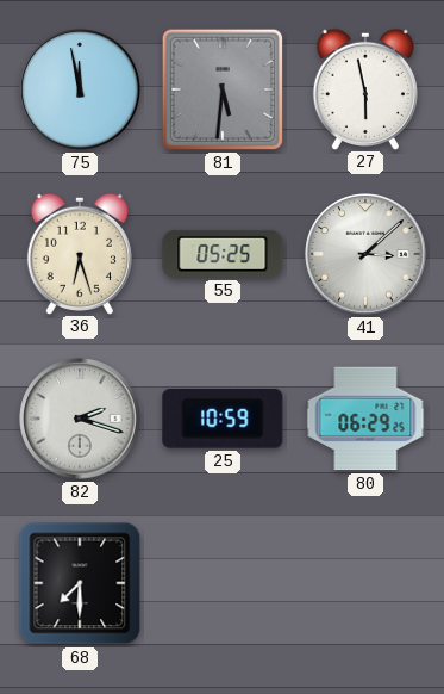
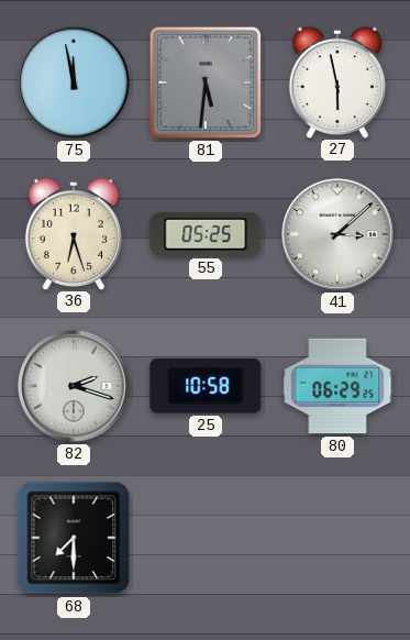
25: 10:59 -> 10:58 (206, 387)
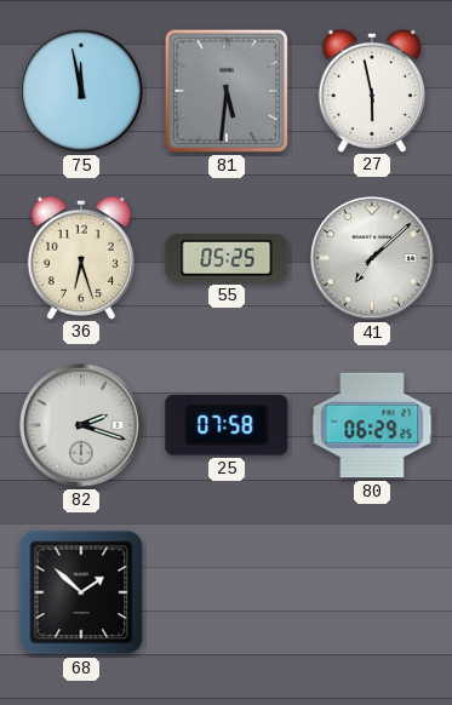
41: 3:08 -> 7:08 (372, 258)
25: 10:58 -> 07:58 (227, 426)
68: 7:30 -> 1:52 (81, 592)
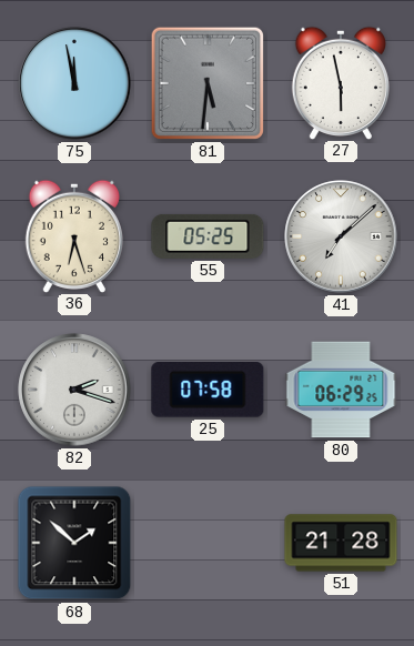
51: none -> 21:28 (341, 543)
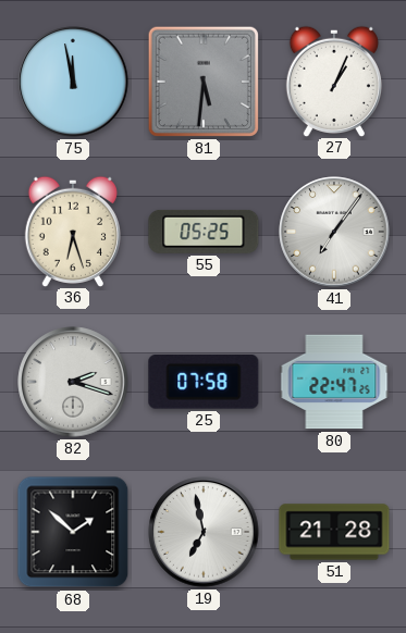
27: 5:58 -> 1:04 (334, 80)
41: 7:08 -> 7:06 (334, 232)
80: 06:29 -> 22:47 (334, 382)
19: none -> 6:58 (204, 532)
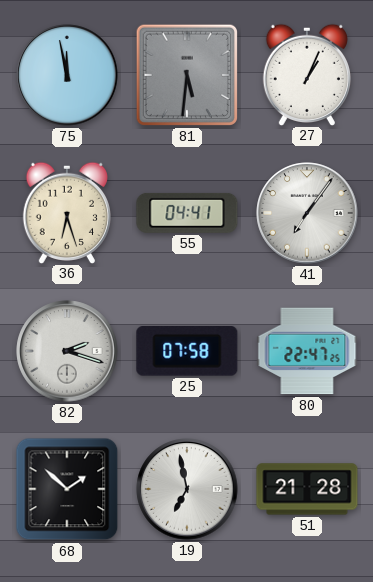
55: 05:25 -> 04:41 (187, 213)
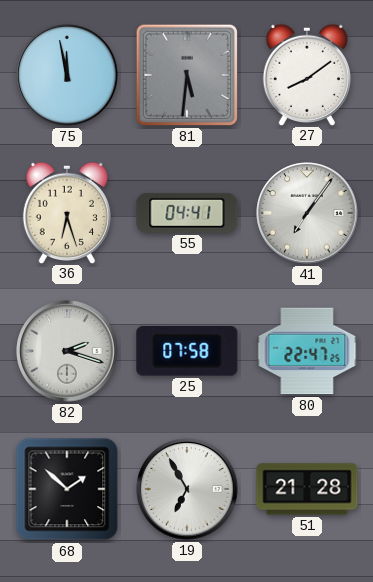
27: 1:04 -> 8:09 (307, 74)
19: 6:58 -> 6:55 (187, 489)
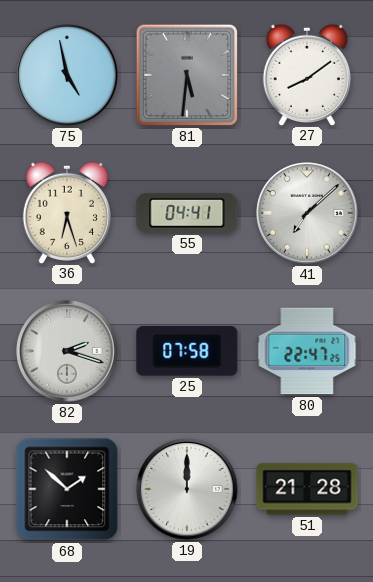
75: 11:58 -> 4:58 (67, 75)
41: 7:06 -> 7:08 (307, 213)
19: 6:55 -> 12:00 (187, 489)
